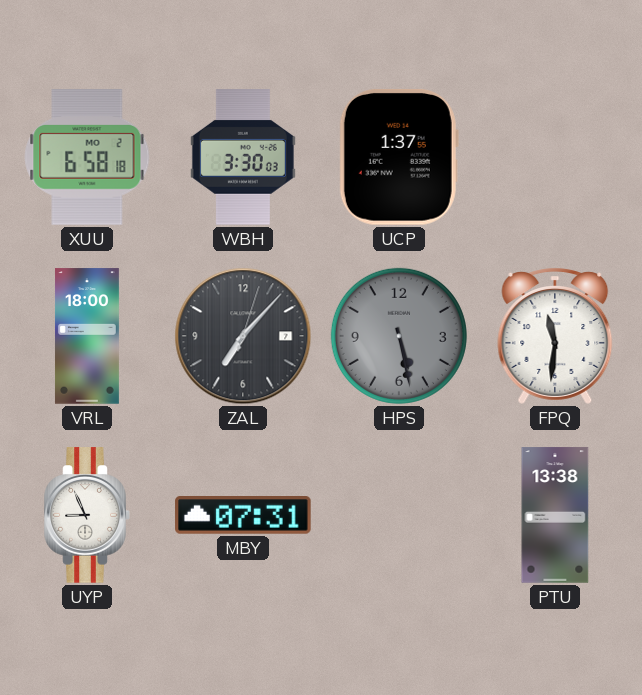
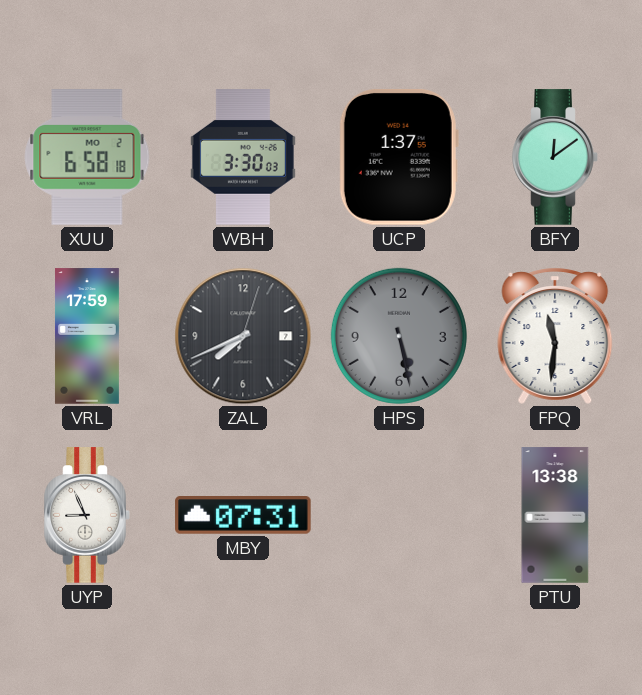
BFY: none -> 12:09 (555, 157)
VRL: 18:00 -> 17:59 (87, 336)
ZAL: 7:07 -> 7:41 (243, 336)
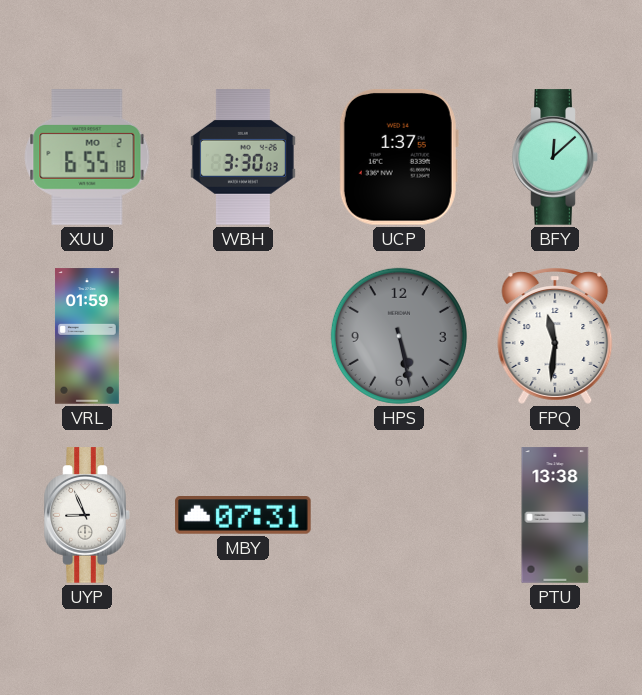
XUU: 6:58 -> 6:55 (87, 157)
BFY: 12:09 -> 12:08 (555, 157)
VRL: 17:59 -> 01:59 (87, 336)
ZAL: 7:41 -> none (243, 336)
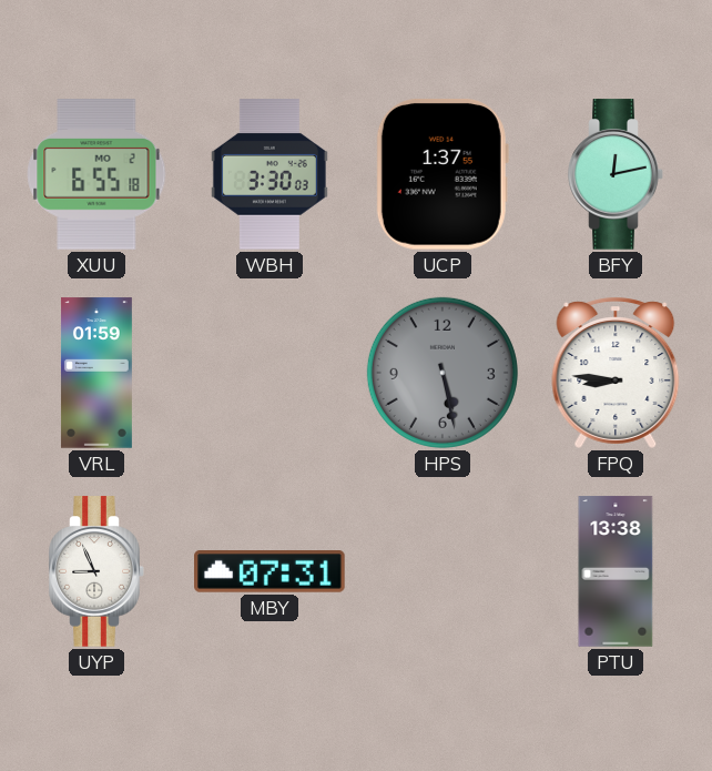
BFY: 12:08 -> 12:13 (616, 174)
FPQ: 11:31 -> 8:46 (616, 373)
